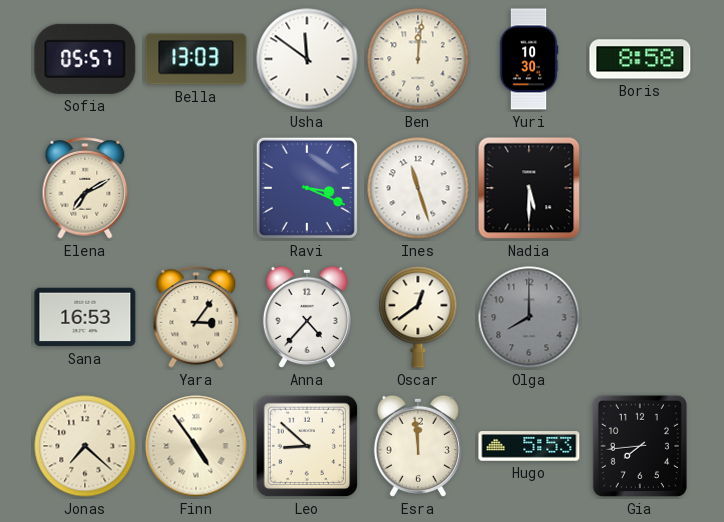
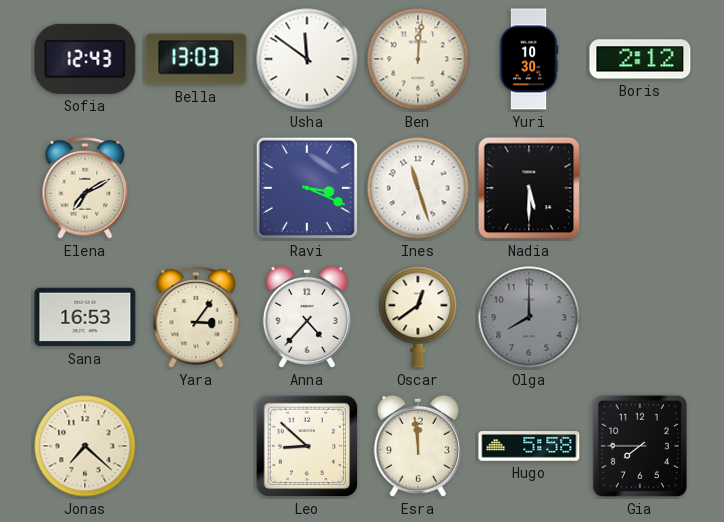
Sofia: 05:57 -> 12:43 (85, 59)
Boris: 8:58 -> 2:12 (640, 59)
Finn: 4:54 -> none (196, 446)
Hugo: 5:53 -> 5:58 (529, 446)
Gia: 7:44 -> 7:45 (640, 446)
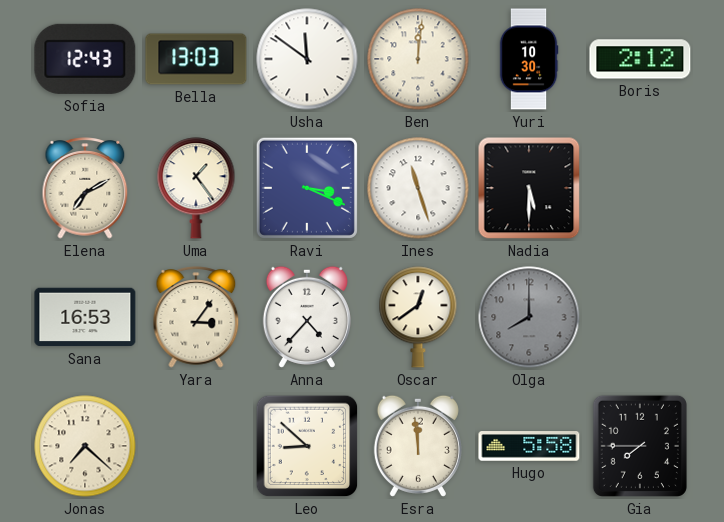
Uma: none -> 1:24 (196, 188)
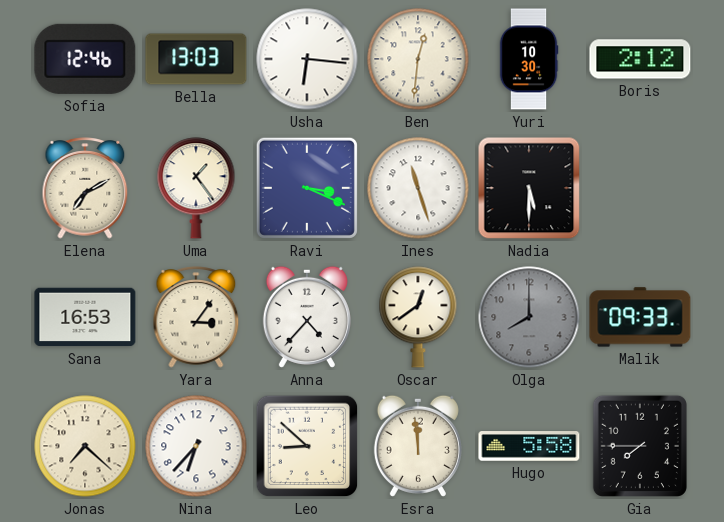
Sofia: 12:43 -> 12:46 (85, 59)
Usha: 11:51 -> 6:16 (307, 59)
Ben: 12:01 -> 12:31 (418, 59)
Malik: none -> 09:33 (640, 317)
Nina: none -> 6:37 (196, 446)
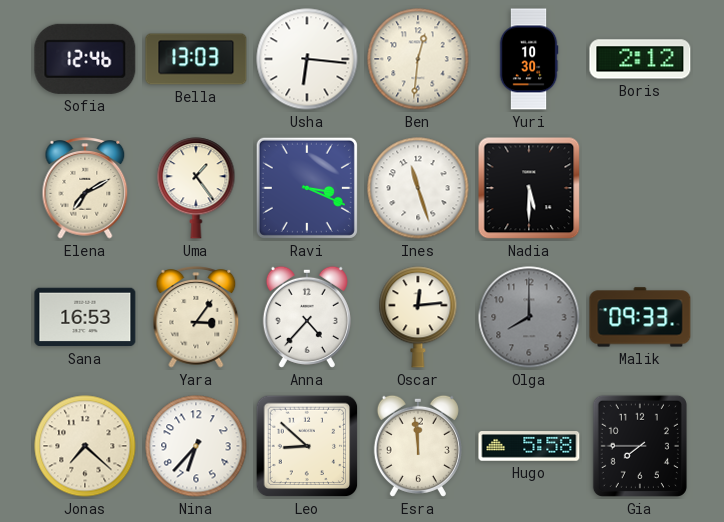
Oscar: 12:39 -> 12:14 (418, 317)
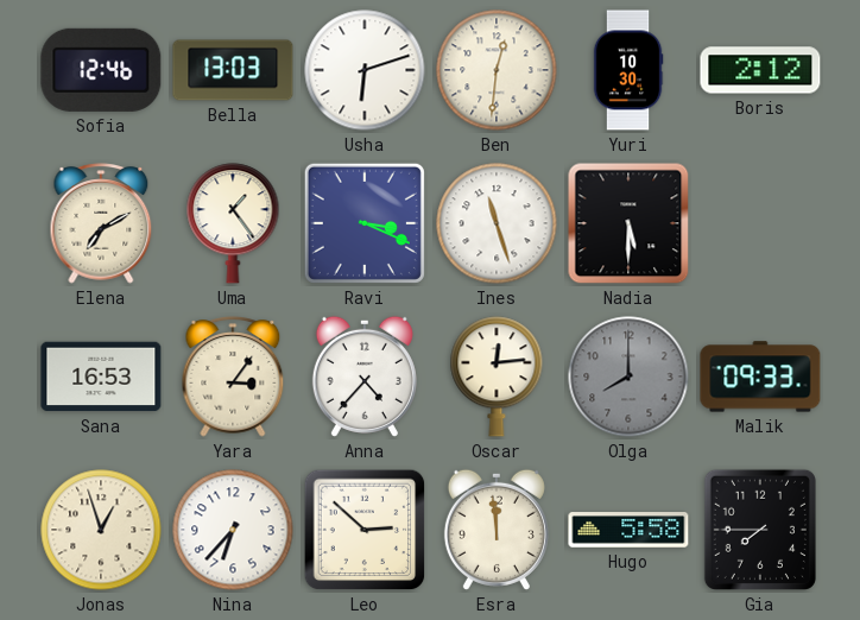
Usha: 6:16 -> 6:12 (365, 70)
Jonas: 7:22 -> 12:57 (101, 530)
Leo: 8:52 -> 2:52 (365, 530)
